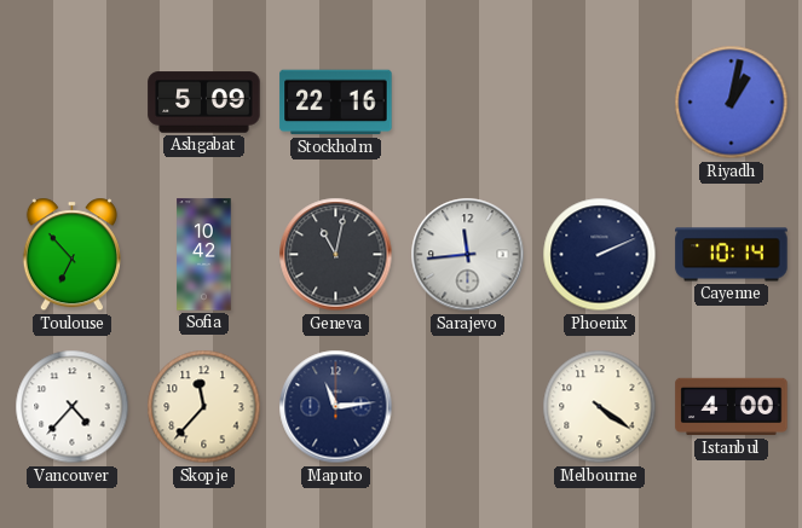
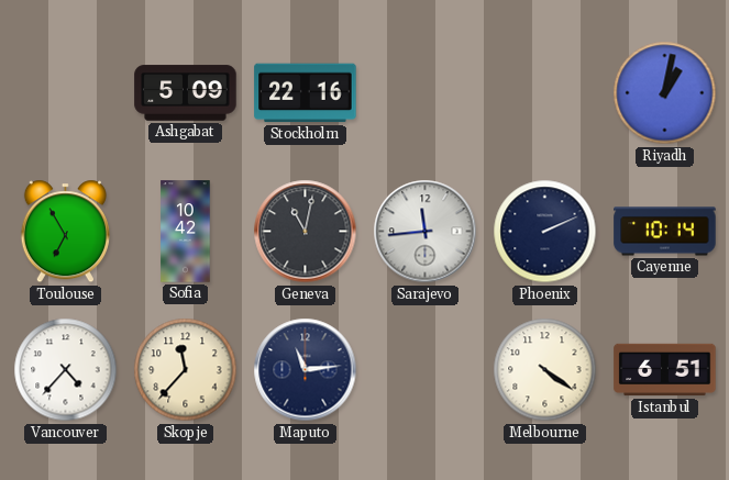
Toulouse: 6:53 -> 6:55 (65, 232)
Istanbul: 4:00 -> 6:51 (665, 370)
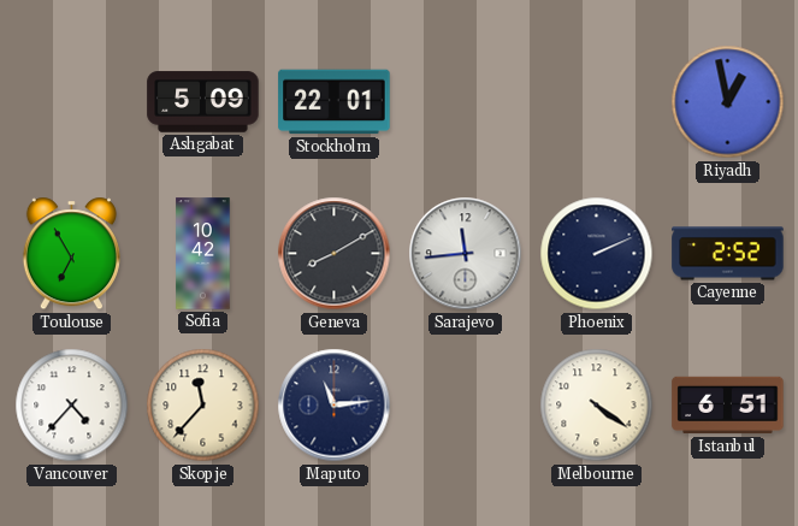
Stockholm: 22:16 -> 22:01 (335, 102)
Riyadh: 1:02 -> 12:58 (728, 102)
Geneva: 11:02 -> 8:10 (335, 254)
Cayenne: 10:14 -> 2:52 (728, 254)
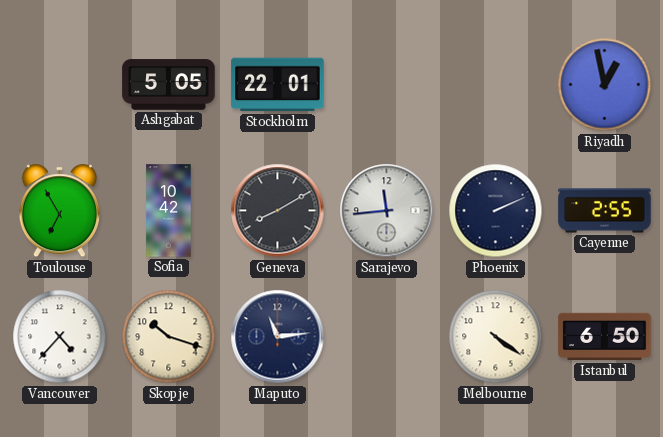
Ashgabat: 5:09 -> 5:05 (169, 85)
Cayenne: 2:52 -> 2:55 (605, 211)
Skopje: 11:37 -> 10:18 (169, 337)
Istanbul: 6:51 -> 6:50 (605, 337)
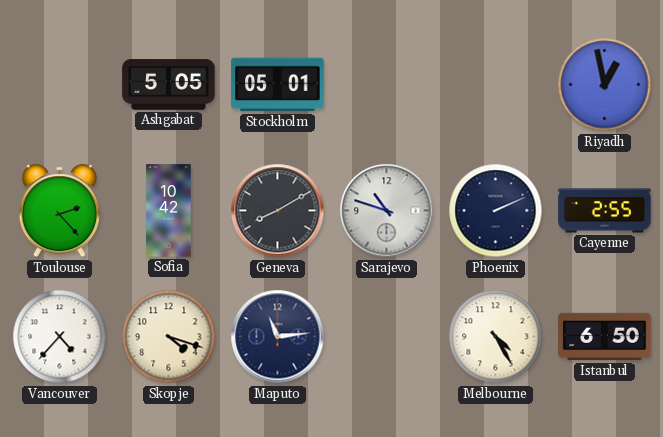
Stockholm: 22:01 -> 05:01 (278, 85)
Toulouse: 6:55 -> 2:23 (59, 211)
Sarajevo: 11:44 -> 10:48 (387, 211)
Skopje: 10:18 -> 4:18 (169, 337)
Melbourne: 4:21 -> 4:25 (496, 337)
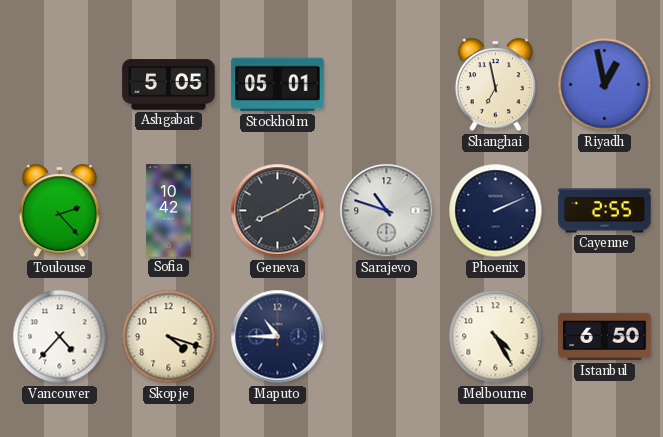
Shanghai: none -> 6:58 (495, 85)
Maputo: 11:14 -> 10:45 (278, 337)
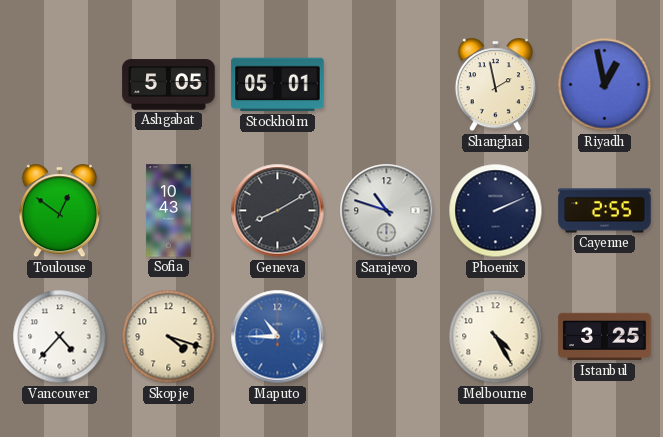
Shanghai: 6:58 -> 1:58 (495, 85)
Toulouse: 2:23 -> 12:51 (59, 211)
Sofia: 10:42 -> 10:43 (169, 211)
Maputo dial: navy -> blue (278, 337)
Istanbul: 6:50 -> 3:25 (605, 337)
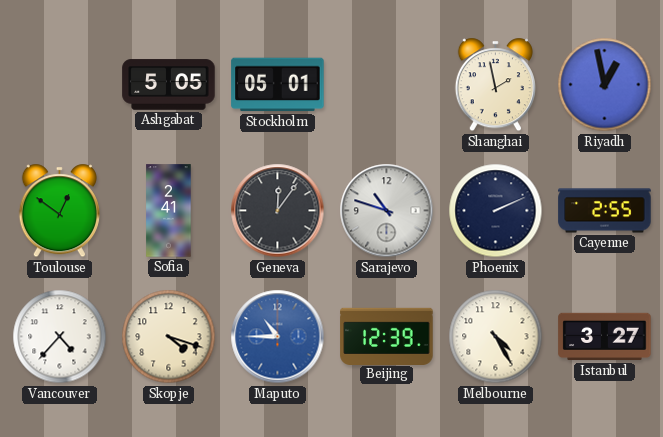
Sofia: 10:43 -> 2:41 (169, 211)
Geneva: 8:10 -> 12:06 (278, 211)
Beijing: none -> 12:39 (387, 336)
Istanbul: 3:25 -> 3:27 (605, 337)
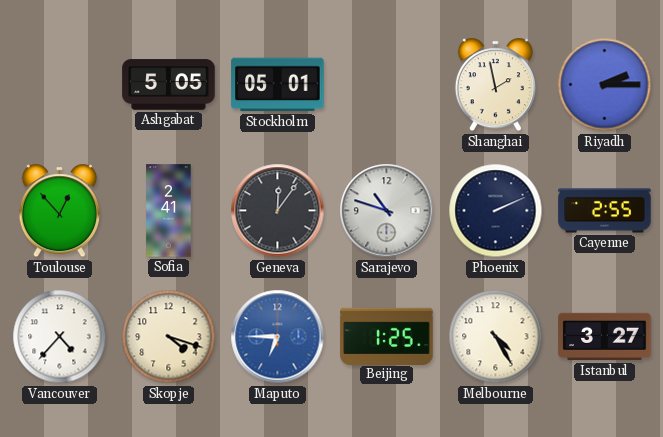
Riyadh: 12:58 -> 2:15 (605, 85)
Toulouse: 12:51 -> 12:53 (59, 211)
Maputo: 10:45 -> 6:45 (278, 337)
Beijing: 12:39 -> 1:25 (387, 336)
